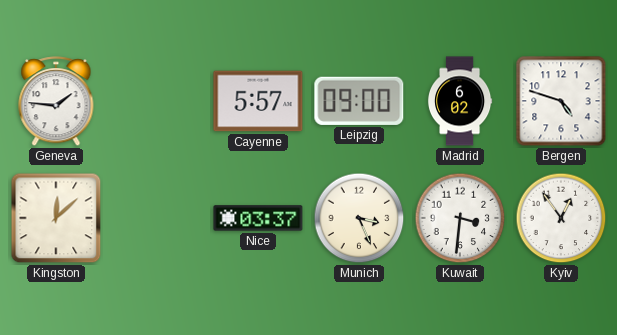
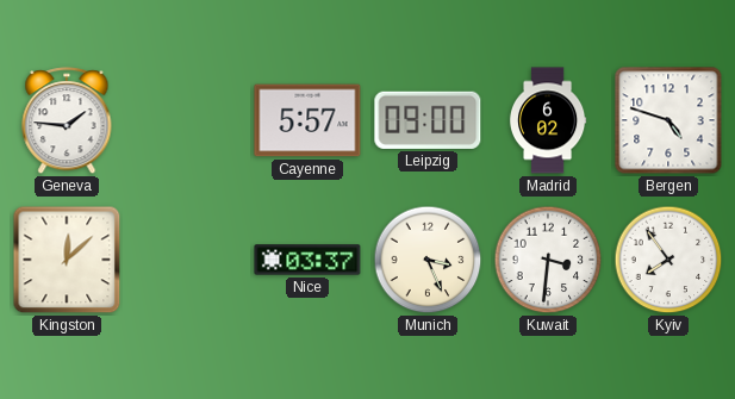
Kyiv: 12:54 -> 7:54 (668, 260)
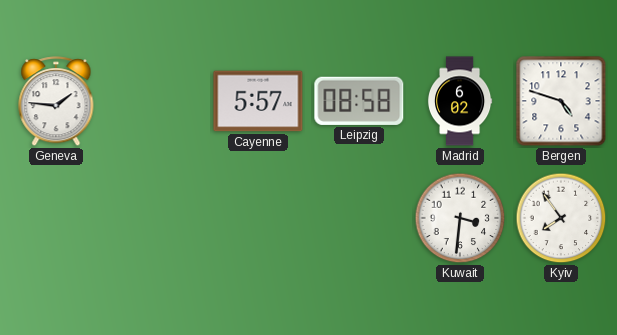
Leipzig: 09:00 -> 08:58 (359, 101)
Kingston: 12:08 -> none (67, 260)
Nice: 03:37 -> none (307, 260)
Munich: 3:26 -> none (428, 260)
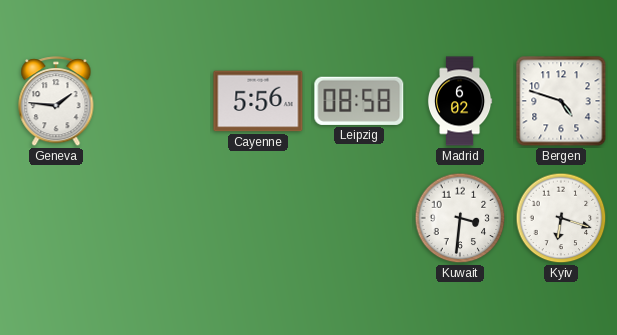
Cayenne: 5:57 -> 5:56 (258, 101)
Kyiv: 7:54 -> 6:18 (561, 218)
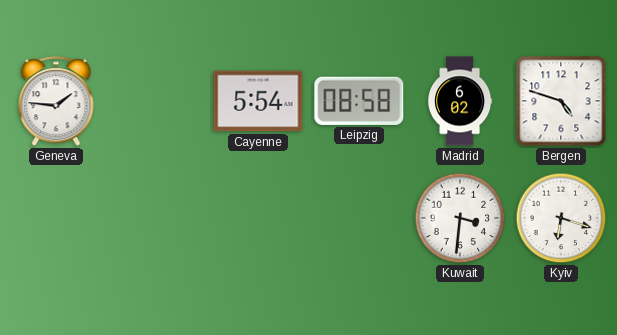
Cayenne: 5:56 -> 5:54 (258, 101)
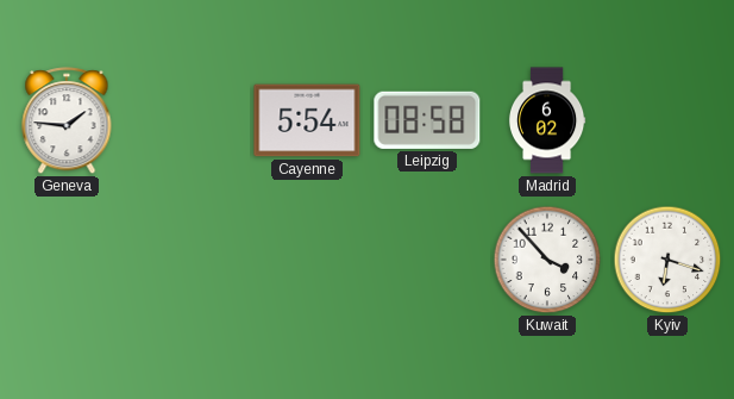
Bergen: 4:48 -> none (561, 101)
Kuwait: 3:31 -> 3:53 (547, 260)
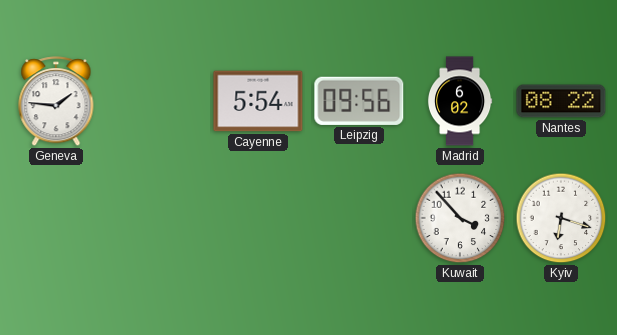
Leipzig: 08:58 -> 09:56 (359, 101)
Nantes: none -> 08:22 (561, 101)
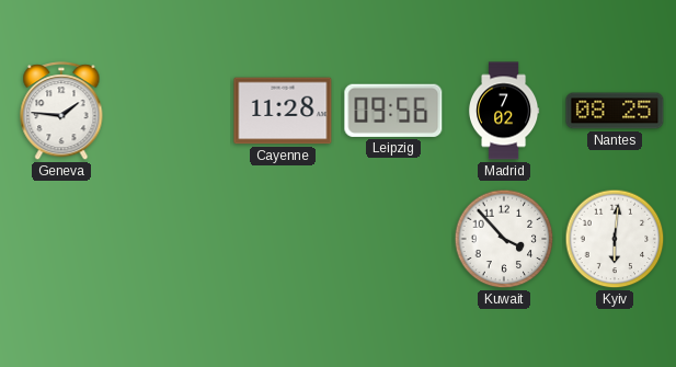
Cayenne: 5:54 -> 11:28 (283, 111)
Madrid: 6:02 -> 7:02 (504, 111)
Nantes: 08:22 -> 08:25 (615, 111)
Kyiv: 6:18 -> 6:01 (615, 239)
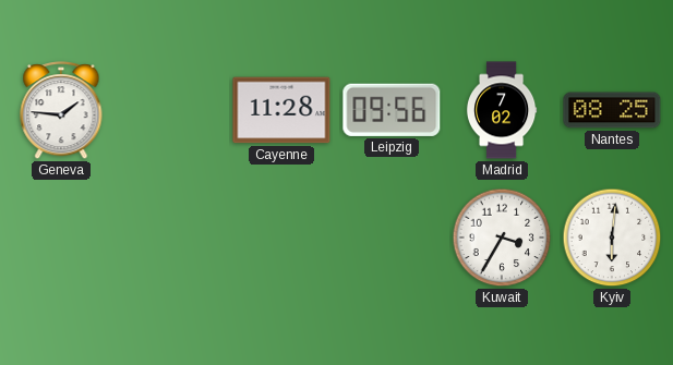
Kuwait: 3:53 -> 3:35 (502, 238)
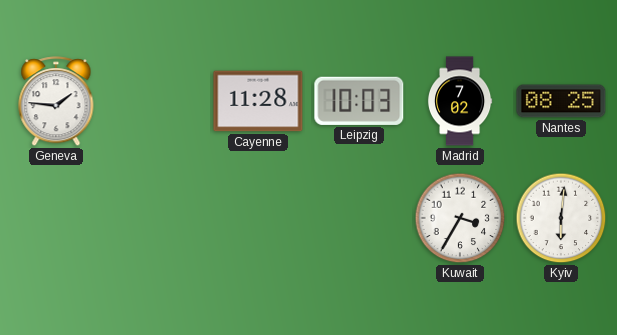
Leipzig: 09:56 -> 10:03 (359, 101)
